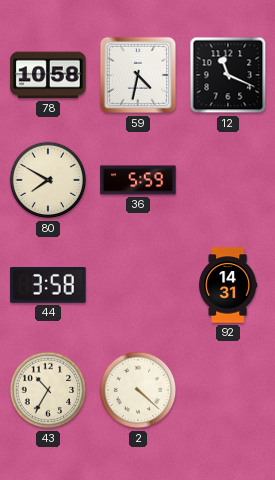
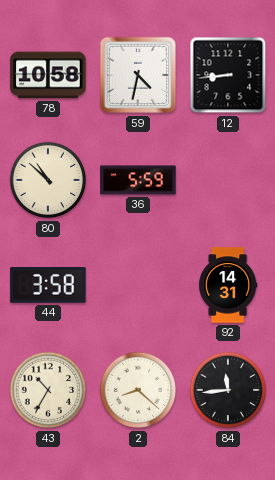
12: 11:19 -> 8:44 (228, 75)
80: 7:50 -> 10:52 (48, 180)
2: 4:22 -> 8:22 (138, 390)
84: none -> 11:44 (228, 390)
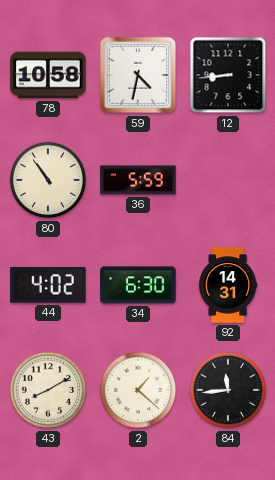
80: 10:52 -> 10:54 (48, 180)
44: 3:58 -> 4:02 (48, 286)
34: none -> 6:30 (138, 285)
43: 10:35 -> 8:10 (48, 390)
2: 8:22 -> 1:22 (138, 390)
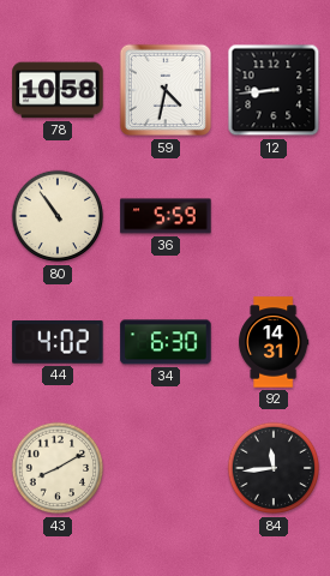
2: 1:22 -> none (138, 390)
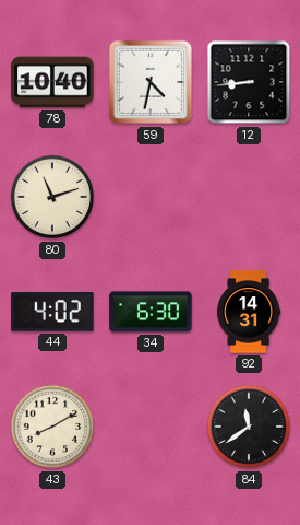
78: 10:58 -> 10:40 (52, 82)
80: 10:54 -> 11:12 (52, 197)
36: 5:59 -> none (166, 216)
84: 11:44 -> 11:39 (249, 427)
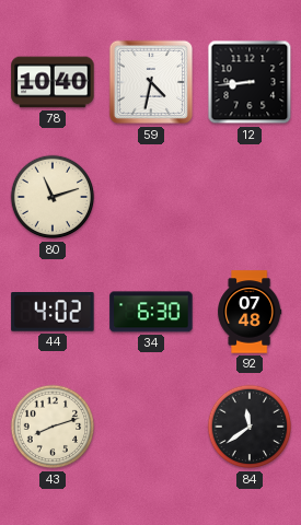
92: 14:31 -> 07:48 (250, 312)
43: 8:10 -> 8:12 (53, 427)
